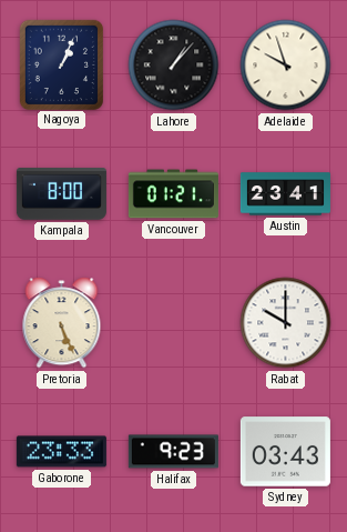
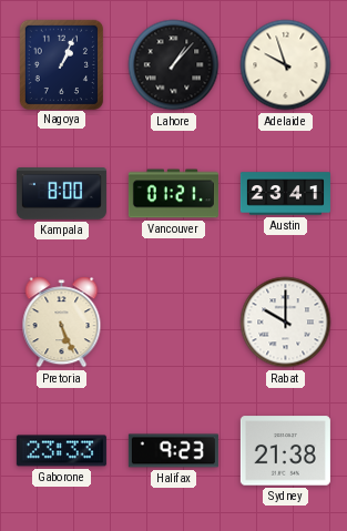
Sydney: 03:43 -> 21:38 (285, 451)
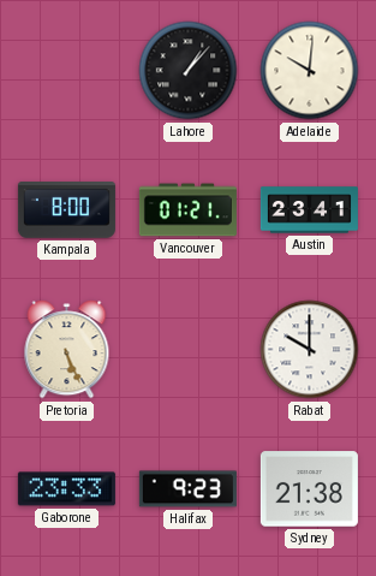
Nagoya: 1:04 -> none (61, 64)
Adelaide: 9:57 -> 10:01 (310, 71)
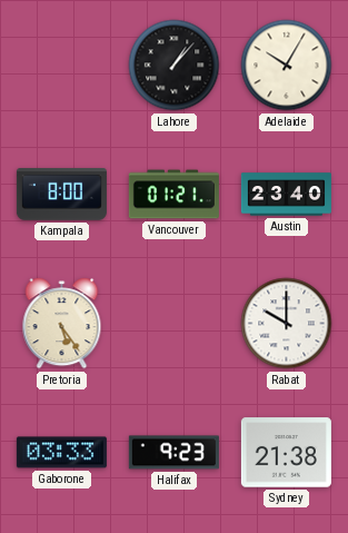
Adelaide: 10:01 -> 10:05 (287, 66)
Austin: 23:41 -> 23:40 (286, 195)
Pretoria: 5:26 -> 5:24 (62, 324)
Gaborone: 23:33 -> 03:33 (61, 453)
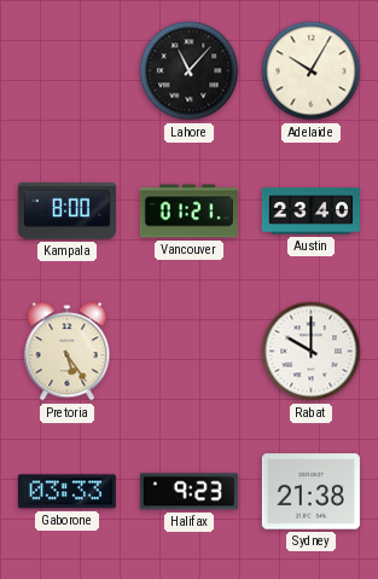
Lahore: 1:07 -> 11:07 (190, 71)
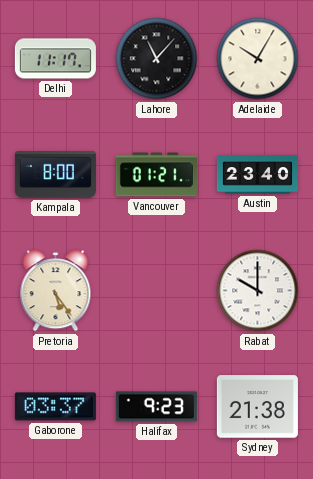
Delhi: none -> 11:17 (55, 59)
Gaborone: 03:33 -> 03:37 (55, 407)
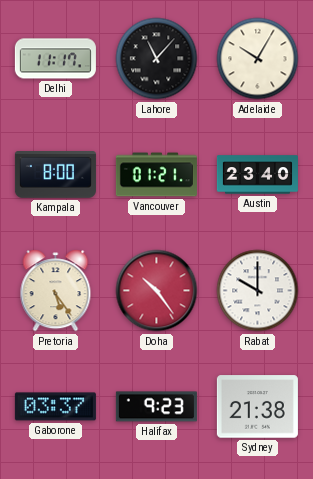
Doha: none -> 10:24 (157, 291)
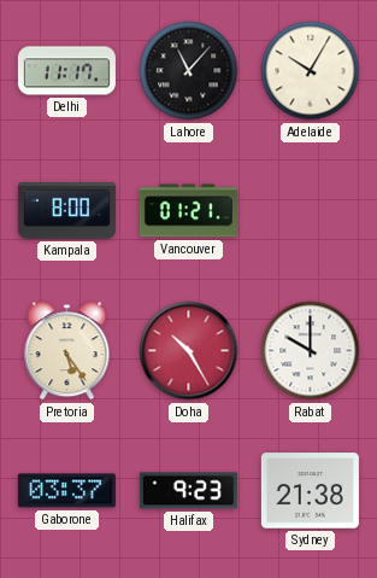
Austin: 23:40 -> none (257, 175)
Doha: 10:24 -> 10:25 (189, 351)
